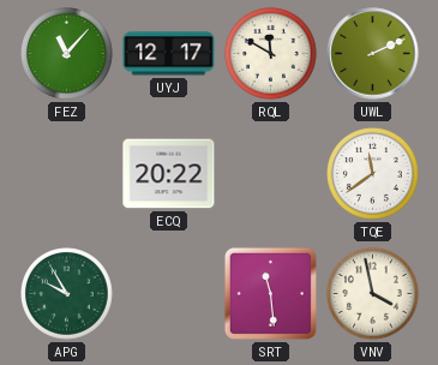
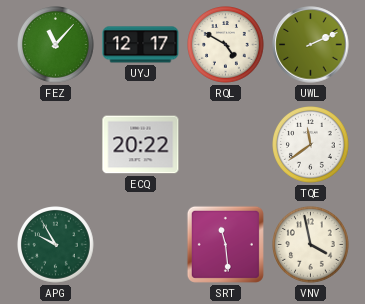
RQL: 11:50 -> 4:50 (226, 45)
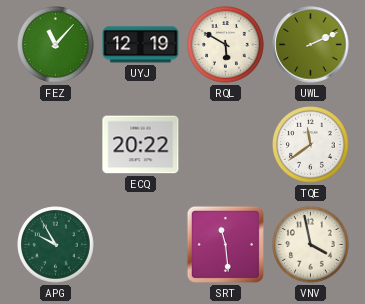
UYJ: 12:17 -> 12:19 (141, 45)
RQL: 4:50 -> 5:50 (226, 45)
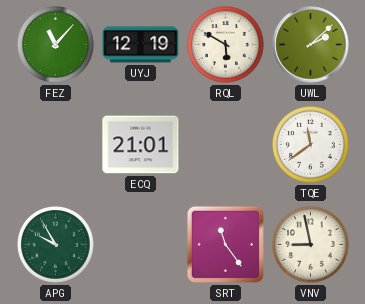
UWL: 2:11 -> 2:08 (311, 45)
ECQ: 20:22 -> 21:01 (141, 145)
SRT: 11:29 -> 11:24 (225, 244)
VNV: 3:58 -> 8:58 (311, 245)
